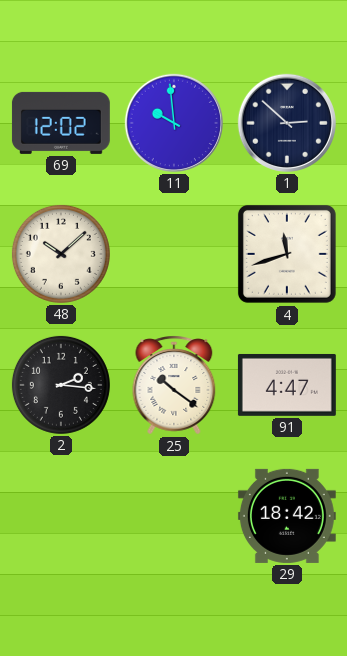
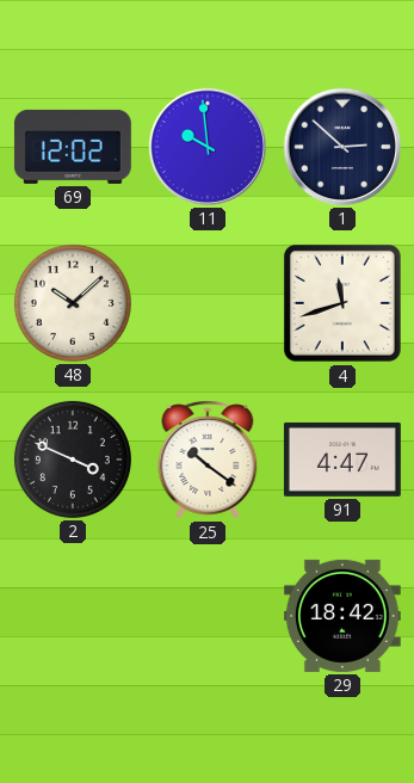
2: 2:16 -> 3:49 (73, 460)
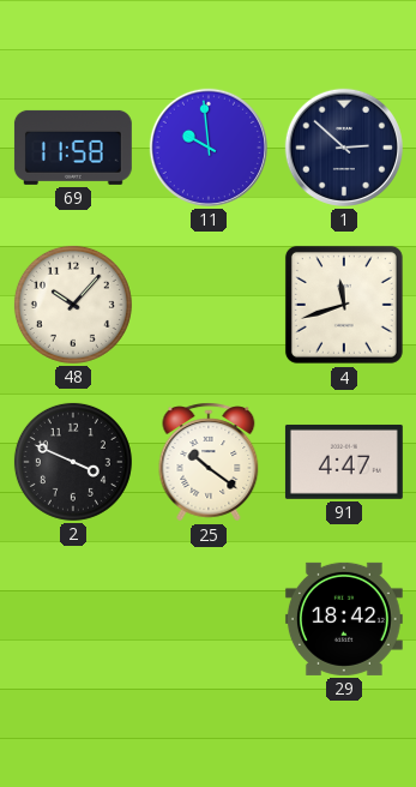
69: 12:02 -> 11:58 (73, 148)
48: 10:08 -> 10:07 (73, 305)
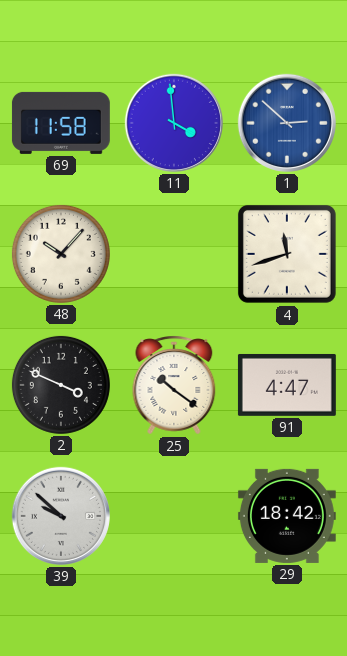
11: 9:59 -> 3:59 (174, 123)
1 dial: navy -> blue (287, 123)
39: none -> 9:52 (61, 516)
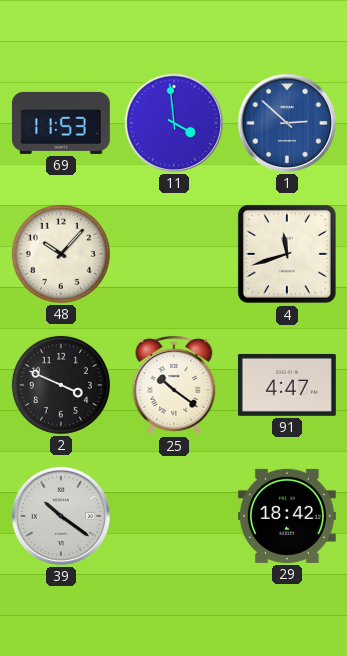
69: 11:58 -> 11:53 (61, 123)
39: 9:52 -> 10:21 (61, 516)
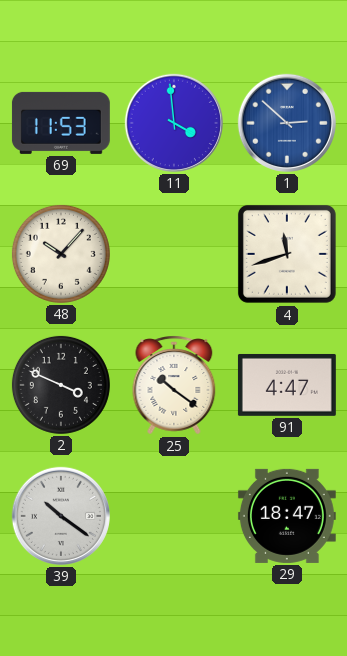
29: 18:42 -> 18:47 (287, 516)
